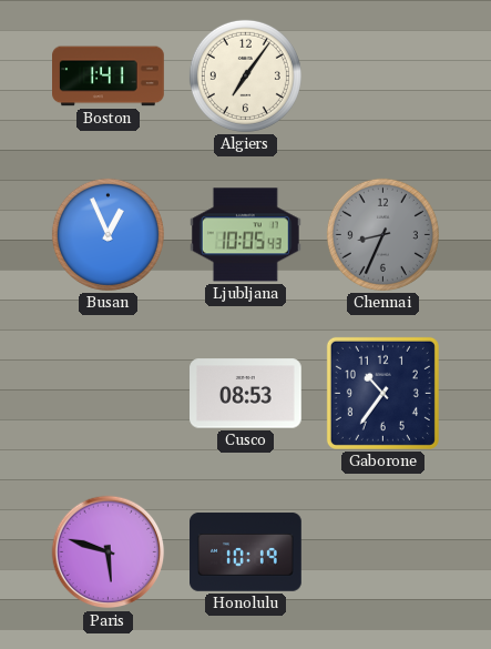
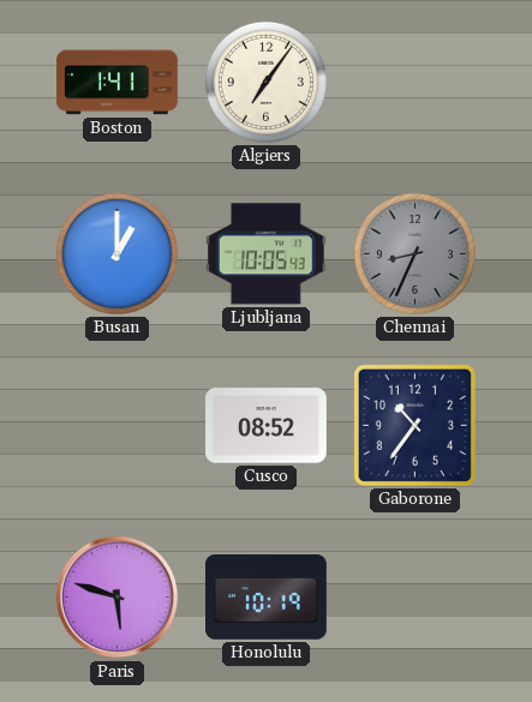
Busan: 12:56 -> 1:00 (116, 253)
Cusco: 08:53 -> 08:52 (267, 426)
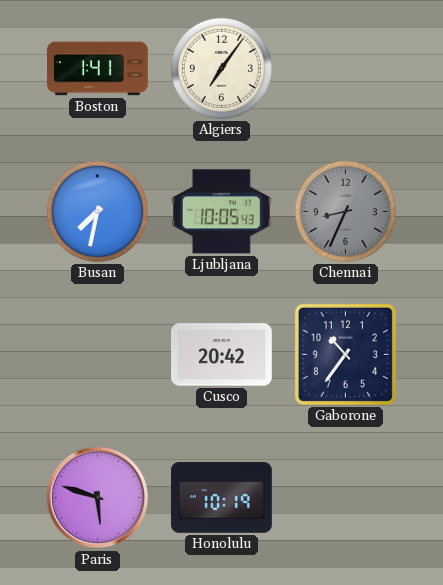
Busan: 1:00 -> 7:32 (97, 211)
Cusco: 08:52 -> 20:42 (222, 355)
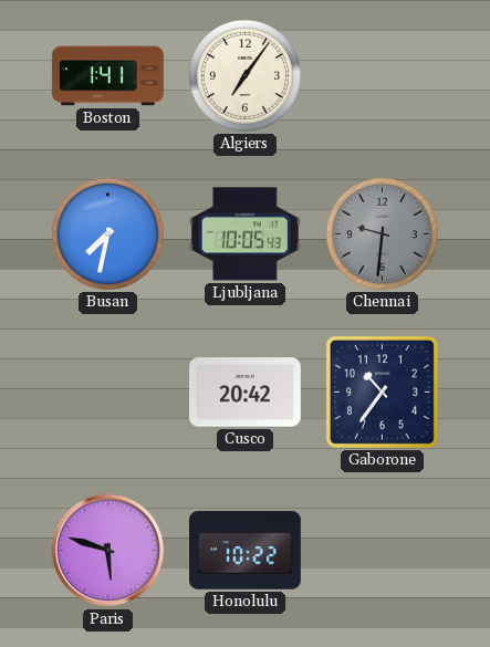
Chennai: 8:34 -> 9:31 (382, 233)
Honolulu: 10:19 -> 10:22 (246, 551)
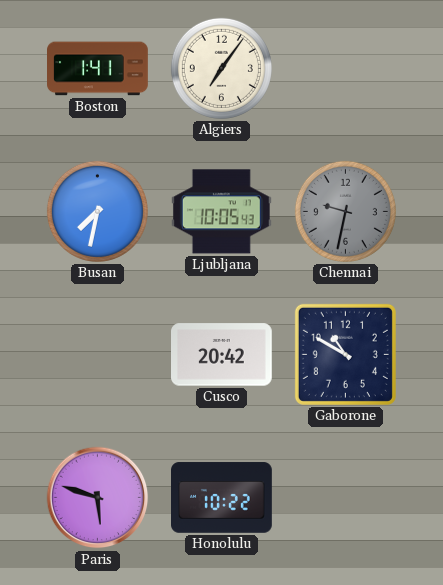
Chennai: 9:31 -> 9:32 (345, 211)
Gaborone: 10:36 -> 10:50 (345, 354)
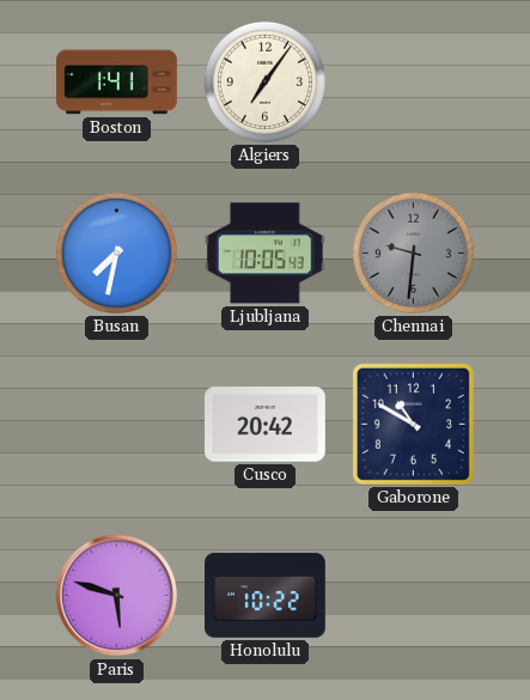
Chennai: 9:32 -> 9:31 (413, 252)
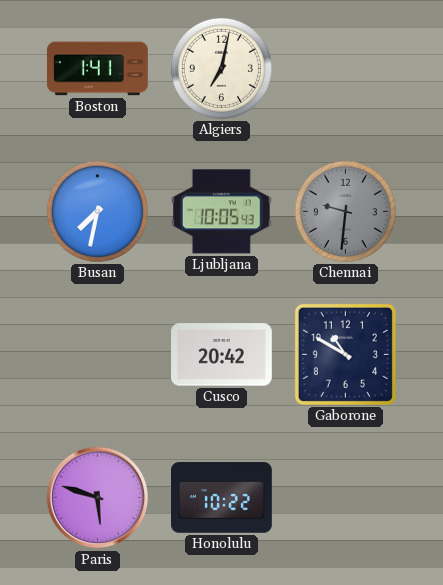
Algiers: 7:06 -> 7:02 (221, 68)
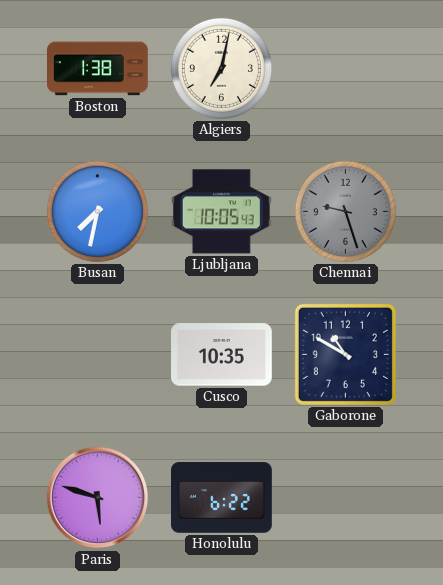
Boston: 1:41 -> 1:38 (98, 69)
Chennai: 9:31 -> 9:27 (345, 211)
Cusco: 20:42 -> 10:35 (222, 355)
Honolulu: 10:22 -> 6:22 (222, 498)
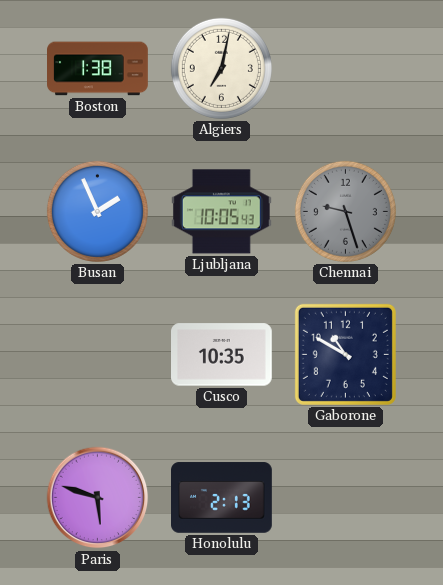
Busan: 7:32 -> 1:56 (97, 211)
Honolulu: 6:22 -> 2:13 (222, 498)
